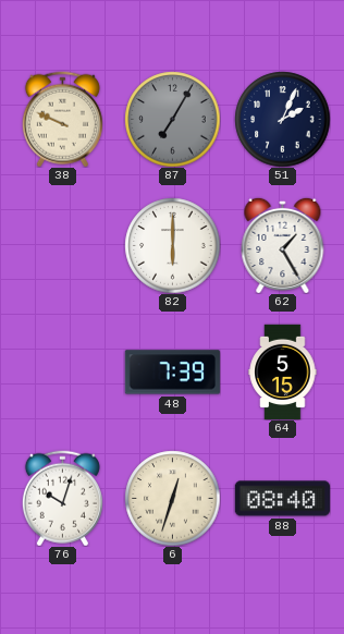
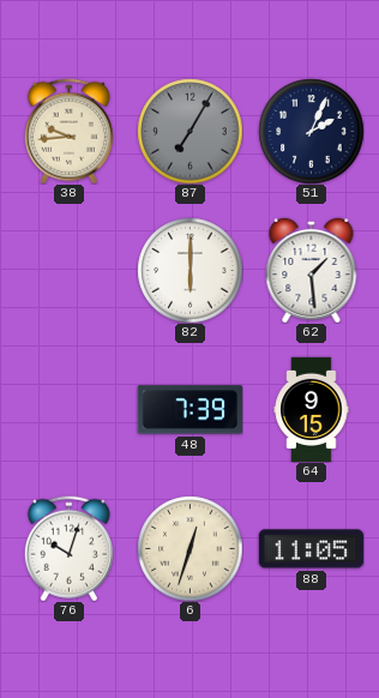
38: 9:49 -> 9:44 (68, 131)
62: 1:25 -> 1:29 (312, 270)
64: 5:15 -> 9:15 (312, 409)
88: 08:40 -> 11:05 (311, 549)
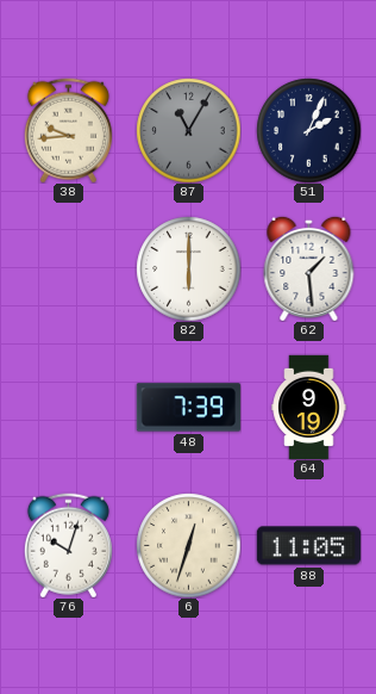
87: 7:05 -> 11:05 (188, 130)
64: 9:15 -> 9:19 (309, 407)
